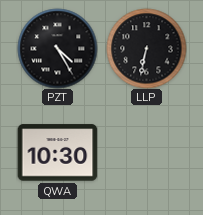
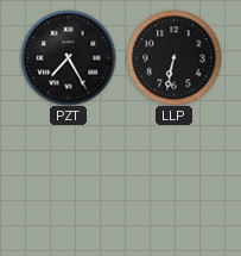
PZT: 4:25 -> 7:25 (68, 57)
QWA: 10:30 -> none (57, 153)
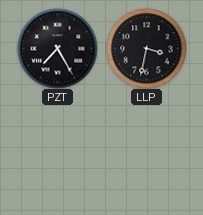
LLP: 6:32 -> 3:32 (146, 48)
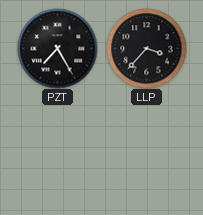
LLP: 3:32 -> 3:37 (146, 48)
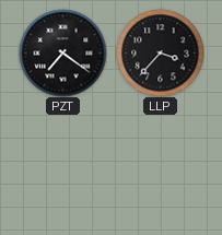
PZT: 7:25 -> 7:21 (62, 52)
